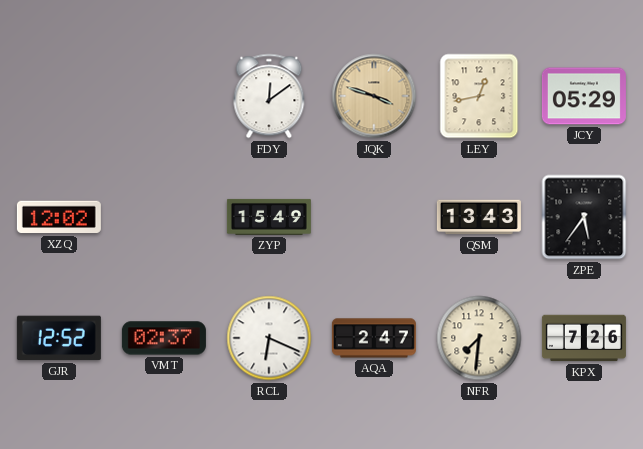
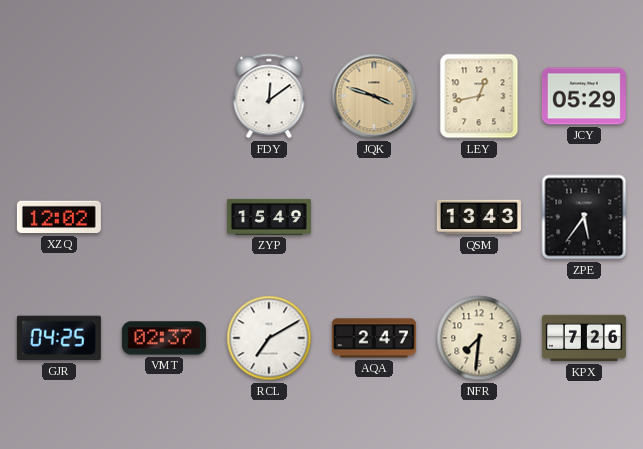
GJR: 12:52 -> 04:25 (59, 338)
RCL: 6:19 -> 7:10 (269, 338)
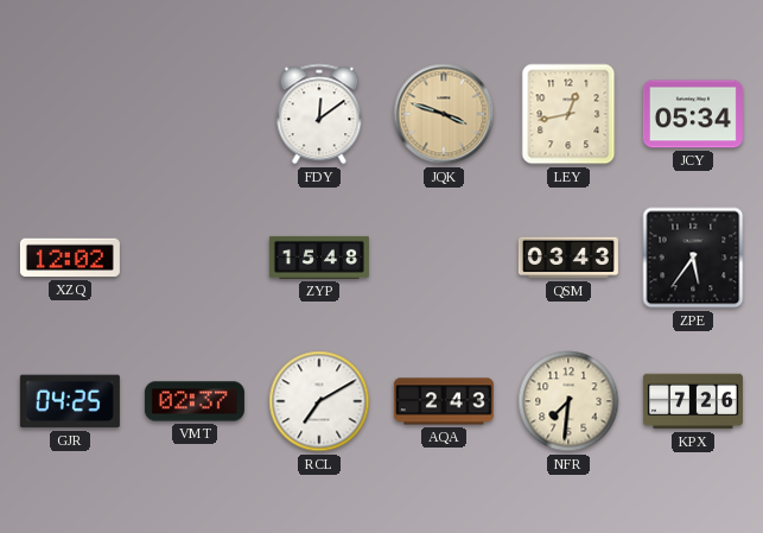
JCY: 05:29 -> 05:34 (693, 114)
ZYP: 15:49 -> 15:48 (319, 258)
QSM: 13:43 -> 03:43 (568, 258)
AQA: 2:47 -> 2:43 (444, 401)
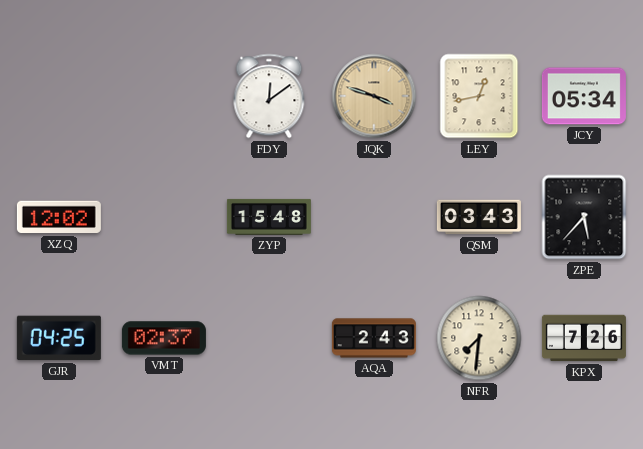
ZPE: 5:36 -> 5:37 (584, 217)
RCL: 7:10 -> none (319, 401)
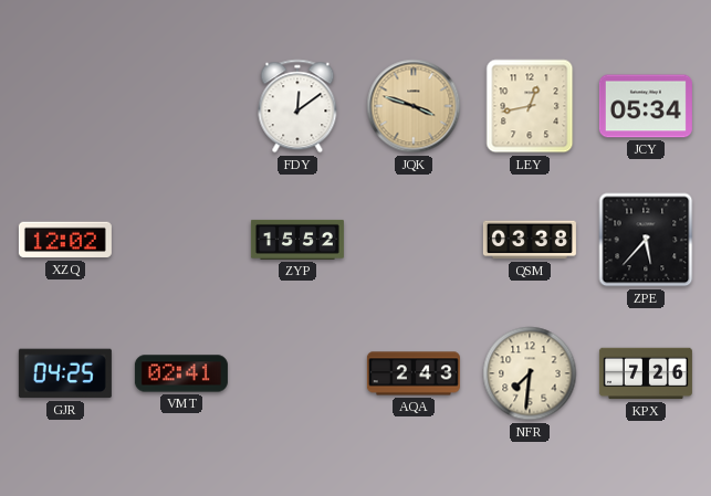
ZYP: 15:48 -> 15:52 (297, 240)
QSM: 03:43 -> 03:38 (530, 240)
VMT: 02:37 -> 02:41 (181, 373)
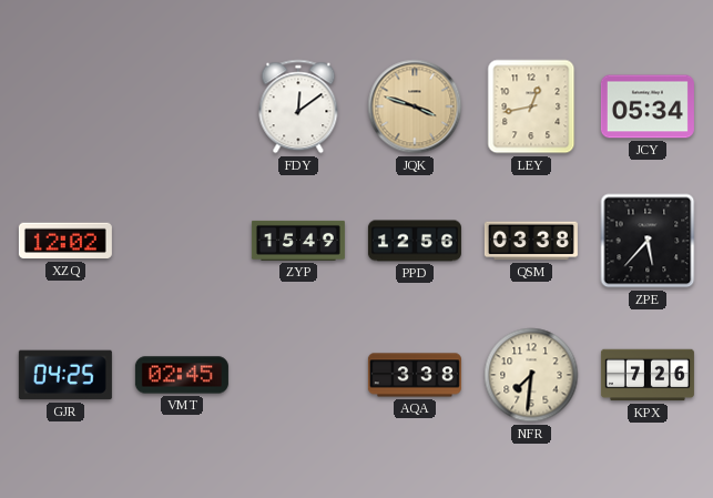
ZYP: 15:52 -> 15:49 (298, 241)
PPD: none -> 12:56 (415, 241)
VMT: 02:41 -> 02:45 (182, 375)
AQA: 2:43 -> 3:38 (415, 375)
